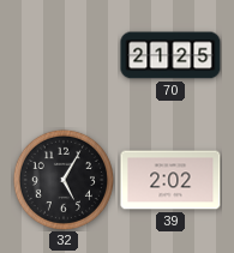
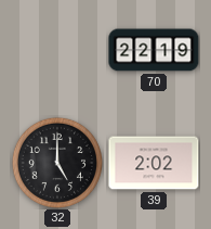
70: 21:25 -> 22:19 (154, 50)
32: 5:05 -> 5:00 (57, 163)
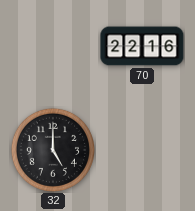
70: 22:19 -> 22:16 (142, 46)
39: 2:02 -> none (154, 163)
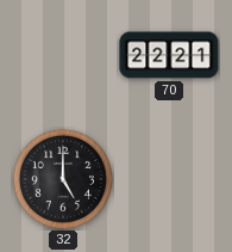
70: 22:16 -> 22:21 (169, 55)
